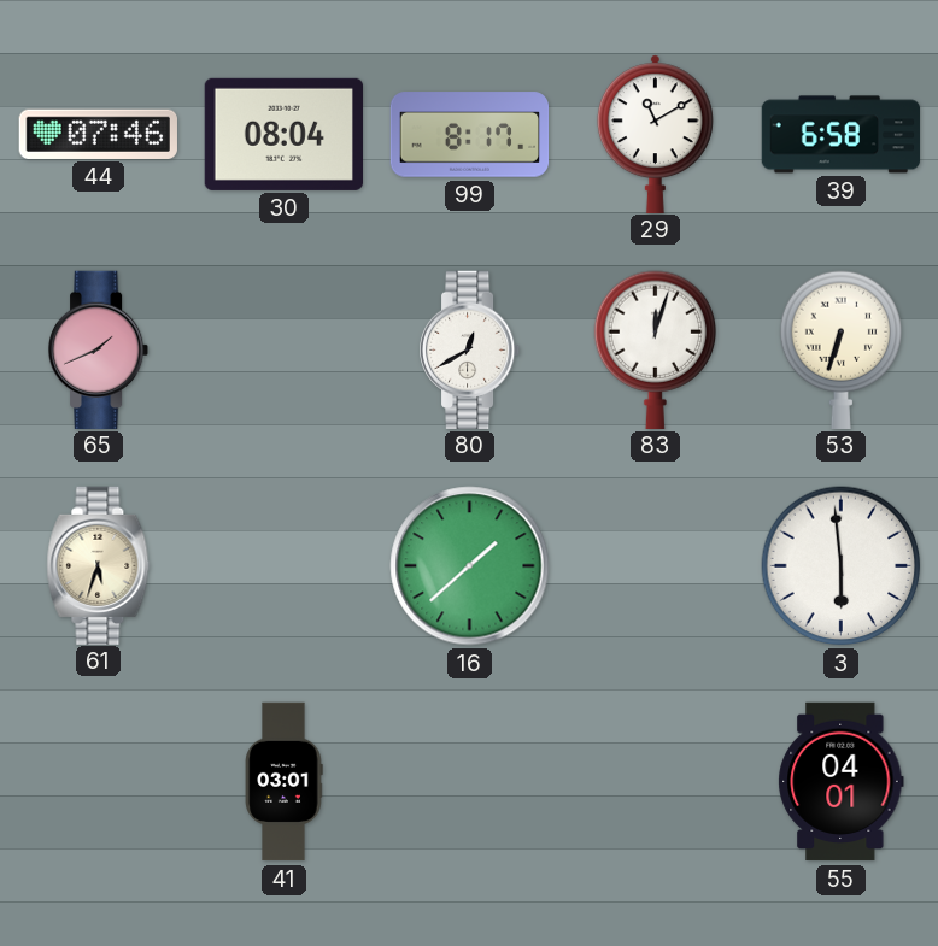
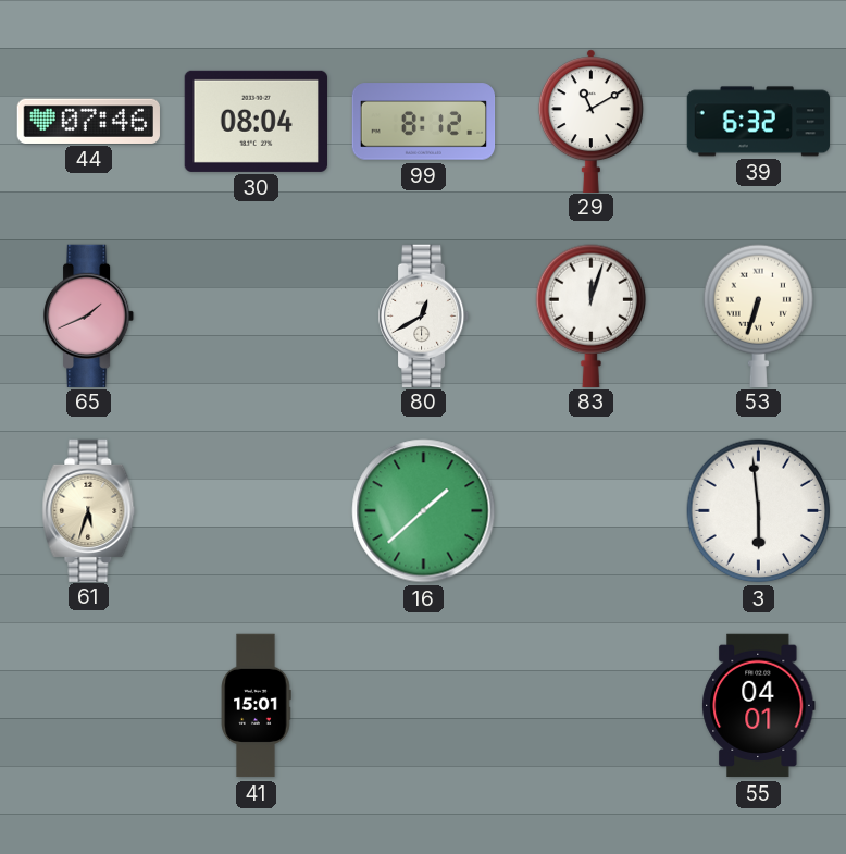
99: 8:17 -> 8:12 (424, 122)
39: 6:58 -> 6:32 (759, 122)
41: 03:01 -> 15:01 (256, 706)
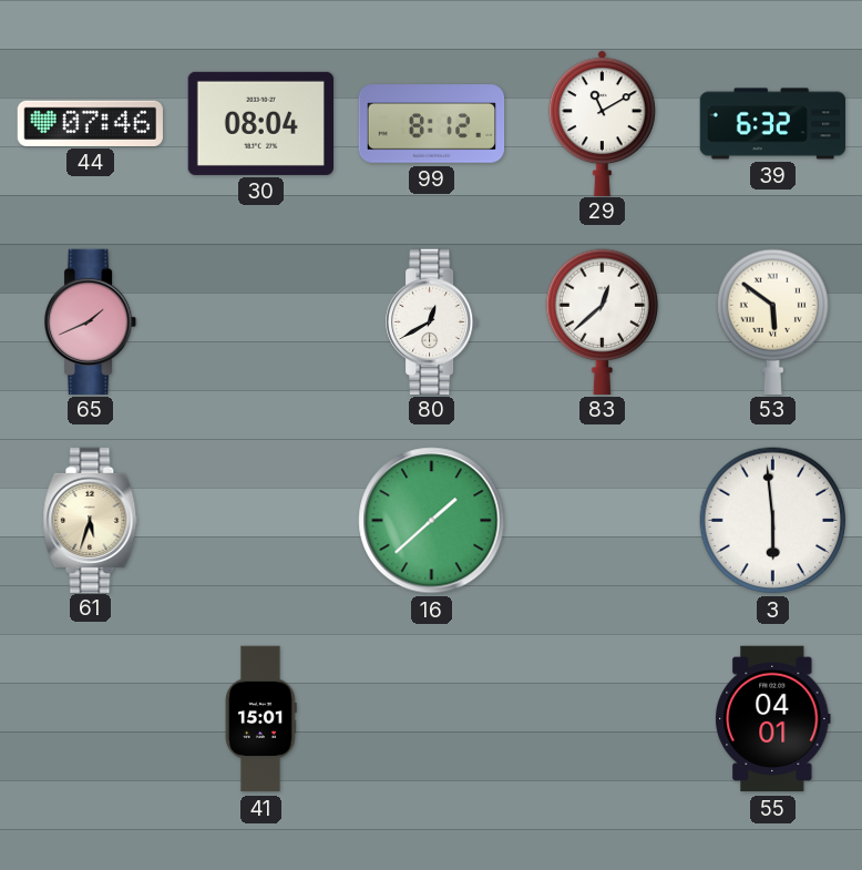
83: 12:03 -> 12:38 (603, 321)
53: 6:33 -> 5:51 (773, 321)
